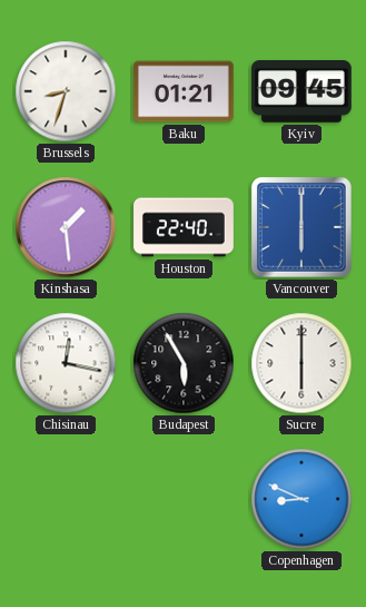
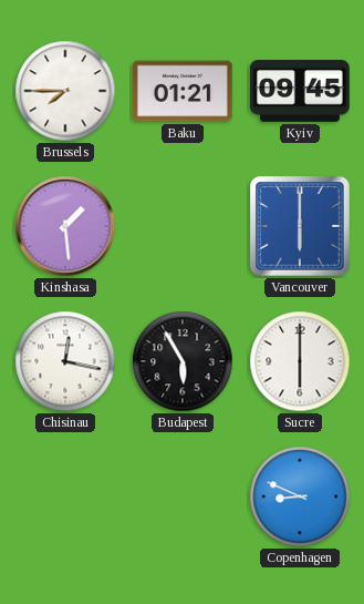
Brussels: 8:33 -> 7:45 (65, 91)
Houston: 22:40 -> none (184, 227)
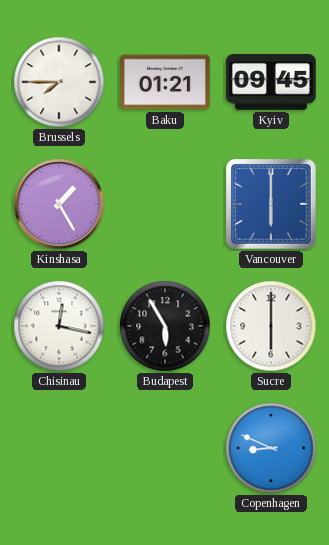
Kinshasa: 1:29 -> 1:25 (59, 204)
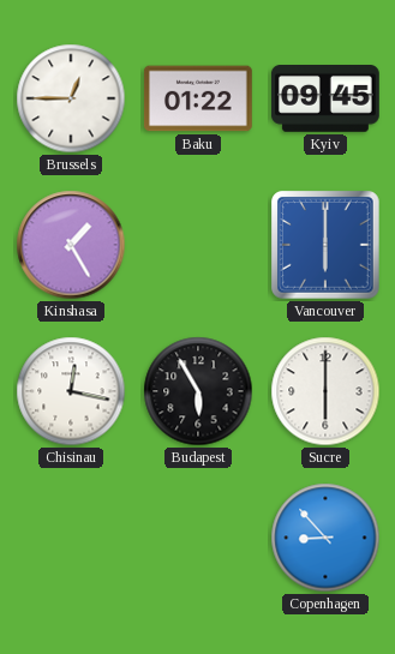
Brussels: 7:45 -> 12:45 (71, 98)
Baku: 01:21 -> 01:22 (198, 98)
Copenhagen: 8:49 -> 8:53 (325, 538)
